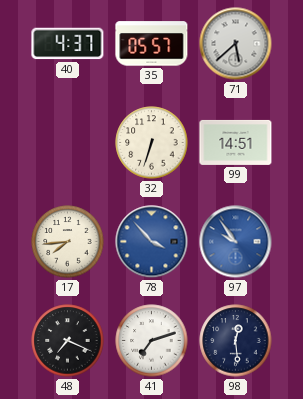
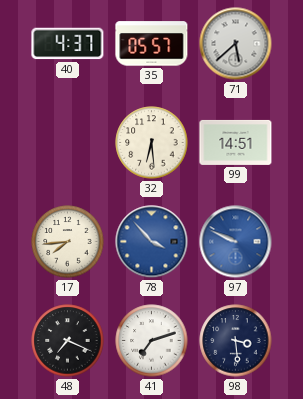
32: 6:33 -> 6:29 (152, 143)
97: 9:54 -> 9:49 (236, 242)
98: 12:29 -> 3:29 (236, 341)
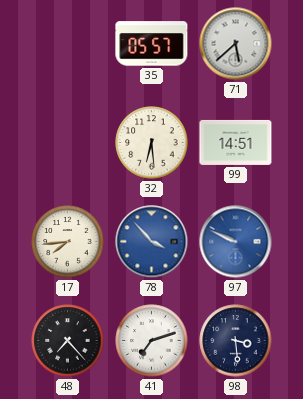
40: 4:37 -> none (68, 44)
48: 7:19 -> 7:23 (68, 341)
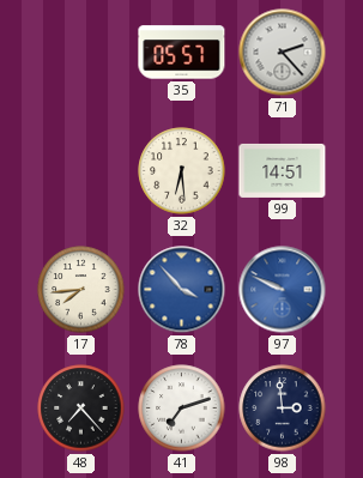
71: 5:38 -> 2:23 (283, 53)
98: 3:29 -> 2:59 (283, 409)
